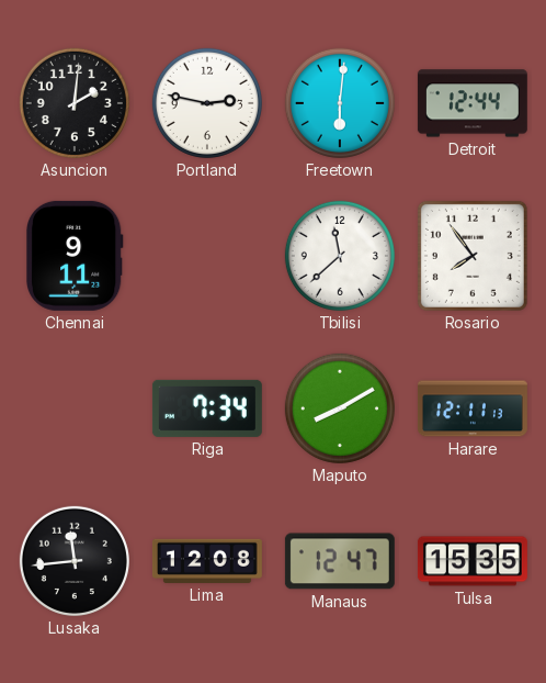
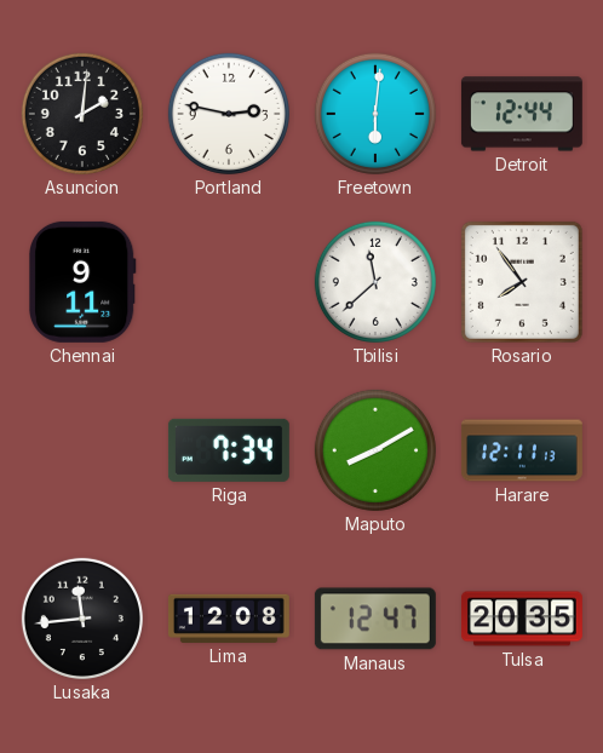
Tulsa: 15:35 -> 20:35 (522, 619)
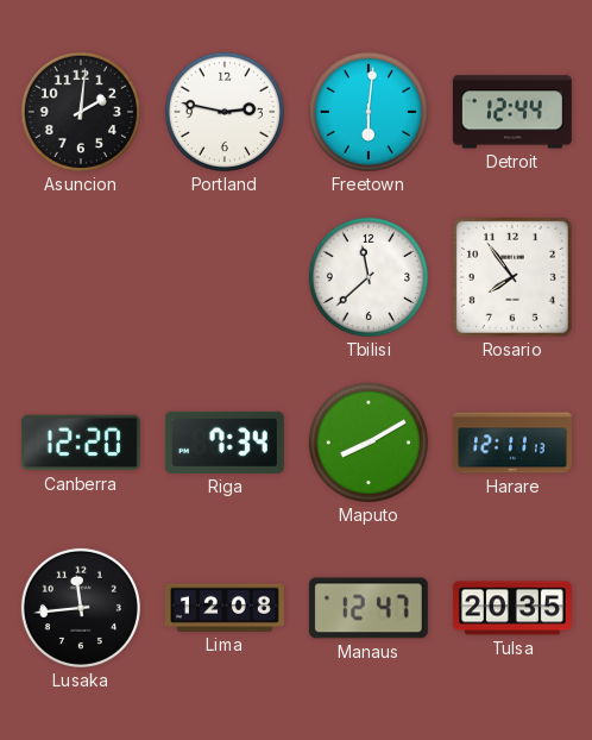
Chennai: 9:11 -> none (82, 282)
Canberra: none -> 12:20 (81, 443)
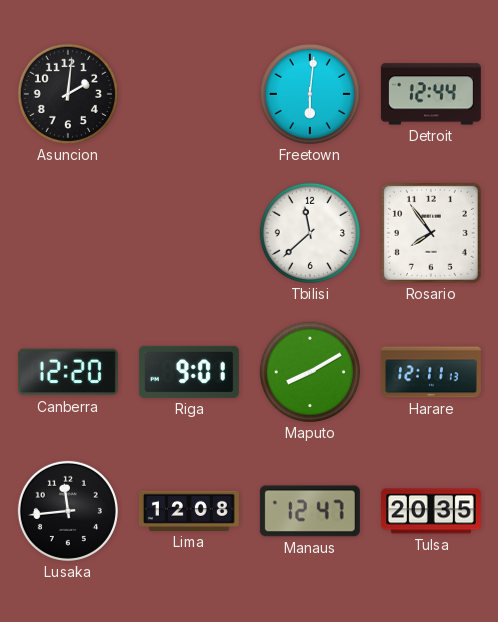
Portland: 2:47 -> none (225, 112)
Riga: 7:34 -> 9:01 (189, 372)
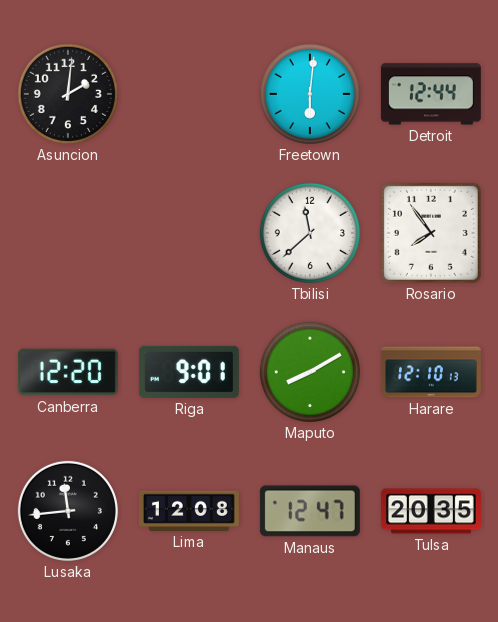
Harare: 12:11 -> 12:10 (431, 372)
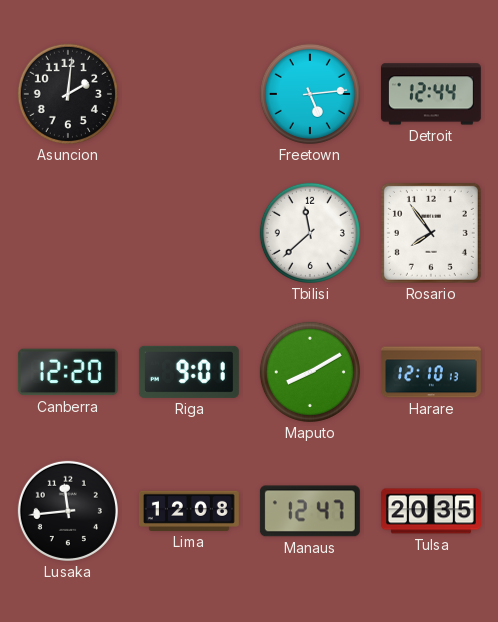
Freetown: 6:01 -> 5:14 (310, 94)
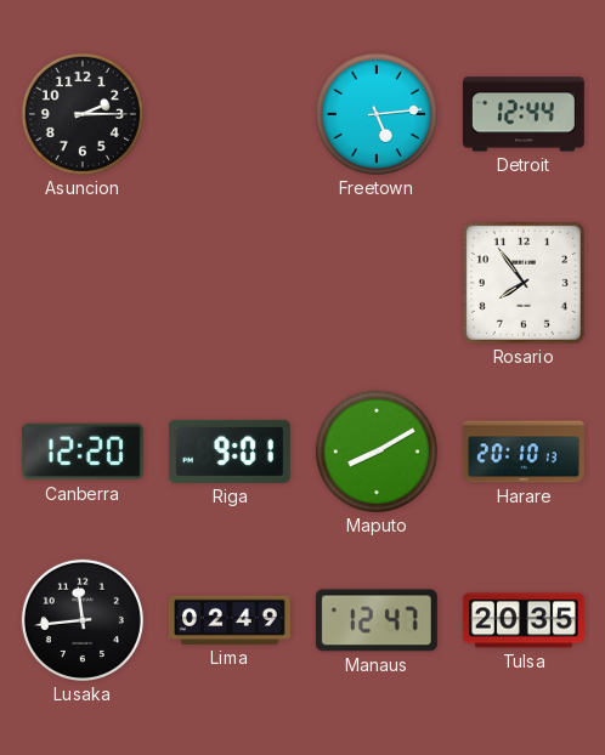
Asuncion: 2:01 -> 2:15 (83, 114)
Tbilisi: 11:38 -> none (310, 233)
Harare: 12:10 -> 20:10 (524, 452)
Lima: 12:08 -> 02:49 (230, 620)
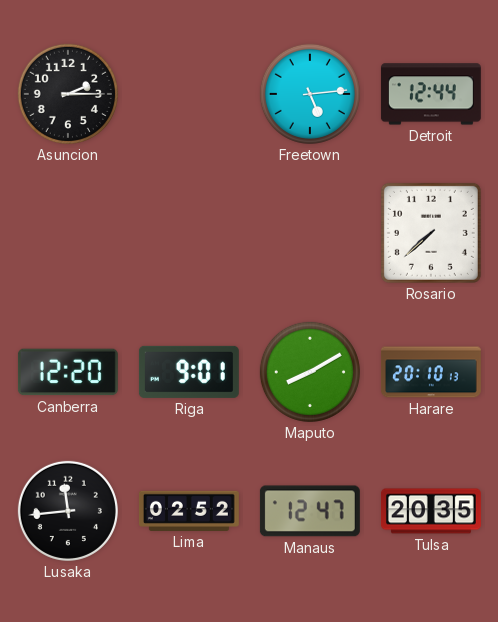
Rosario: 7:54 -> 7:38 (431, 233)
Lima: 02:49 -> 02:52 (189, 511)
